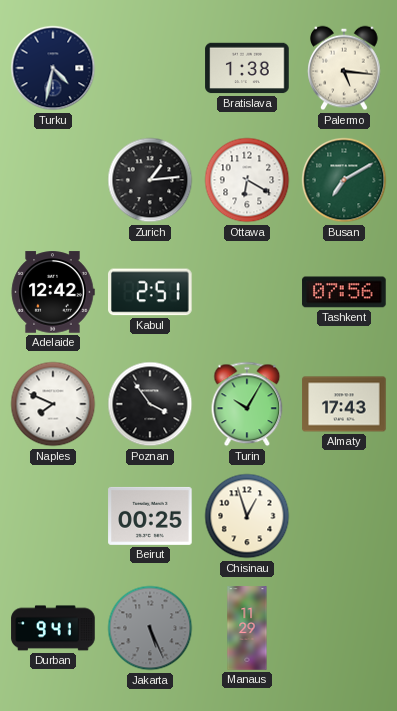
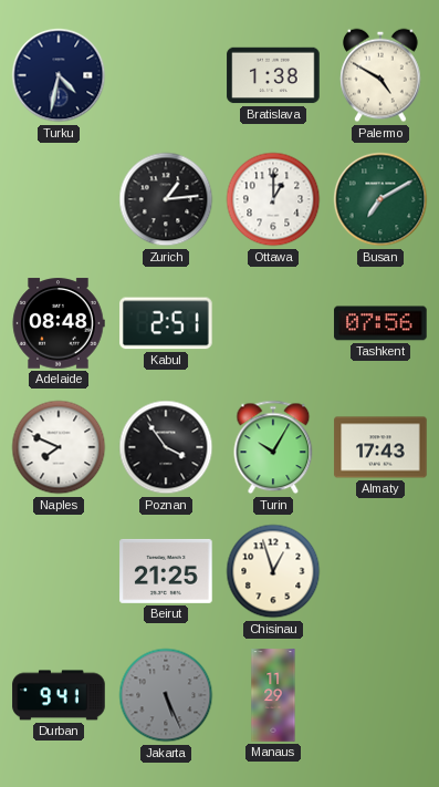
Palermo: 5:16 -> 4:50 (380, 75)
Ottawa: 6:20 -> 1:00 (273, 199)
Adelaide: 12:42 -> 08:48 (59, 323)
Beirut: 00:25 -> 21:25 (166, 571)
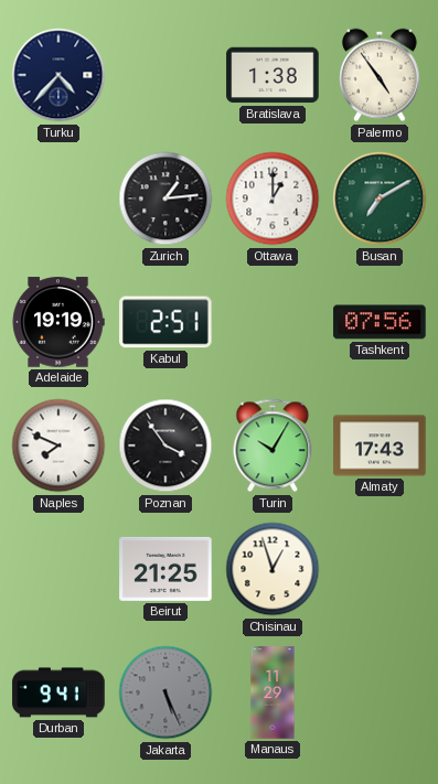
Turku: 4:32 -> 4:37 (58, 75)
Palermo: 4:50 -> 4:54 (380, 75)
Adelaide: 08:48 -> 19:19 (58, 322)
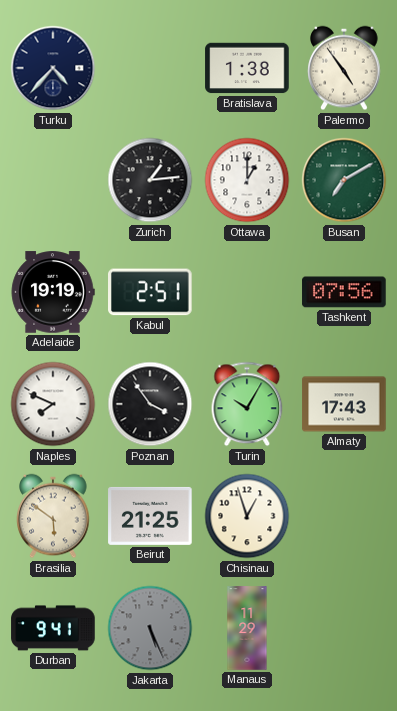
Brasilia: none -> 5:51 (53, 516)
